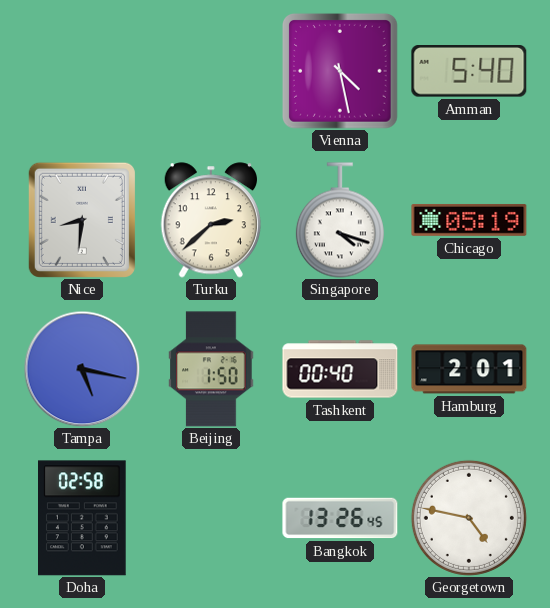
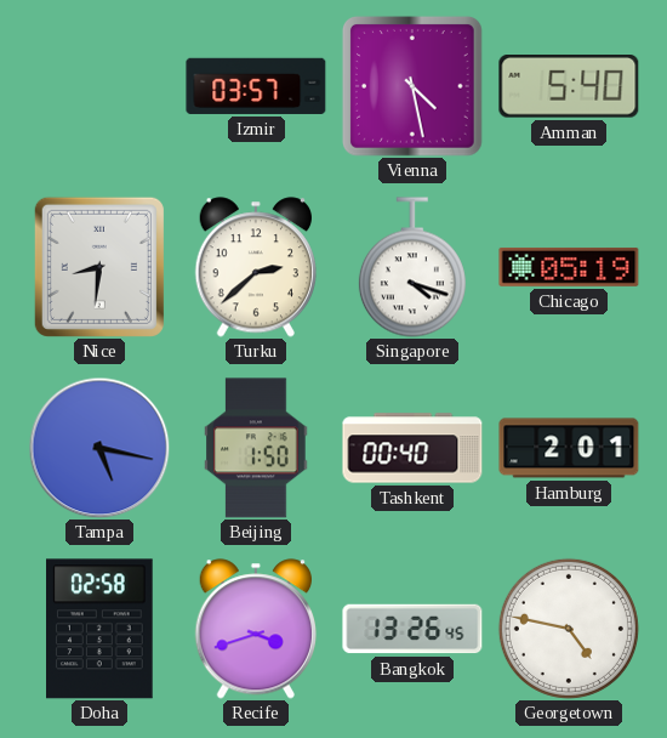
Izmir: none -> 03:57 (256, 86)
Recife: none -> 3:42 (255, 629)
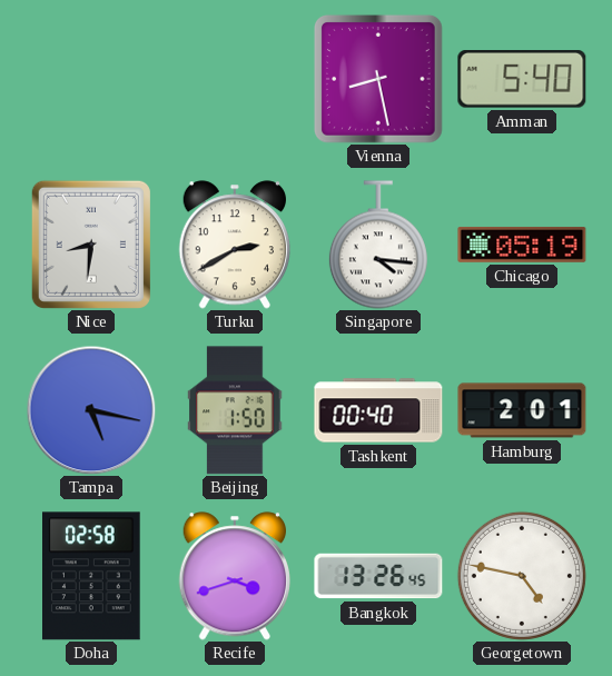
Izmir: 03:57 -> none (256, 86)
Vienna: 4:28 -> 8:28 (378, 79)
Turku: 2:38 -> 2:40 (234, 245)
Singapore: 4:18 -> 4:16 (378, 245)
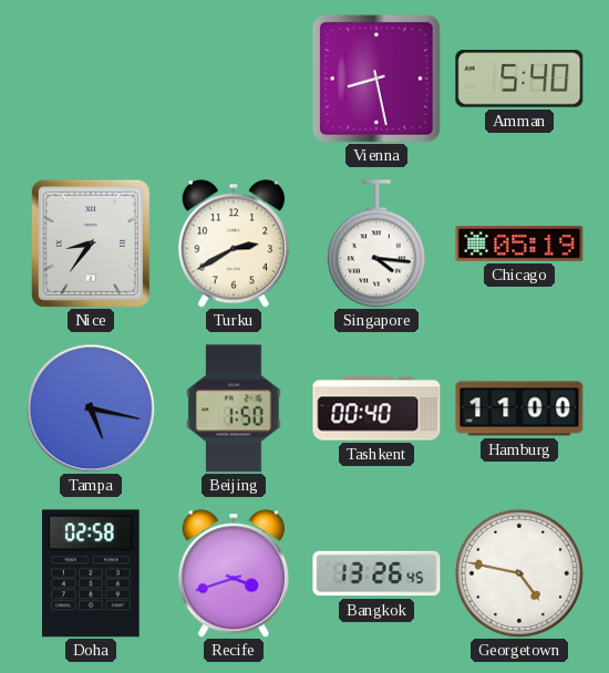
Nice: 8:31 -> 8:36 (91, 244)
Hamburg: 2:01 -> 11:00 (519, 408)
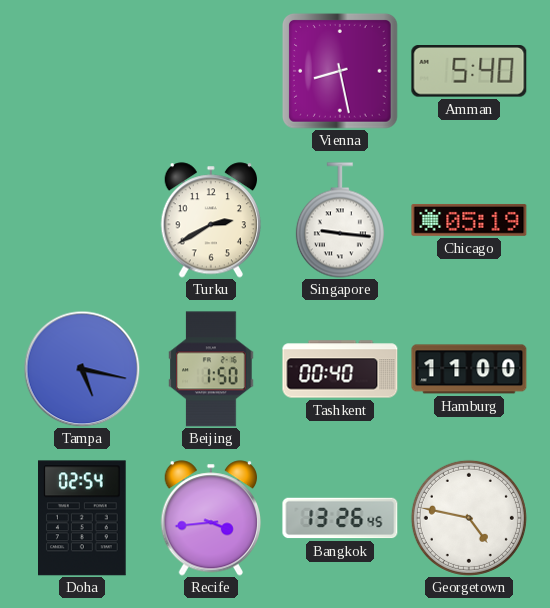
Nice: 8:36 -> none (91, 244)
Singapore: 4:16 -> 9:16 (340, 220)
Doha: 02:58 -> 02:54 (83, 518)
Recife: 3:42 -> 3:44 (210, 518)
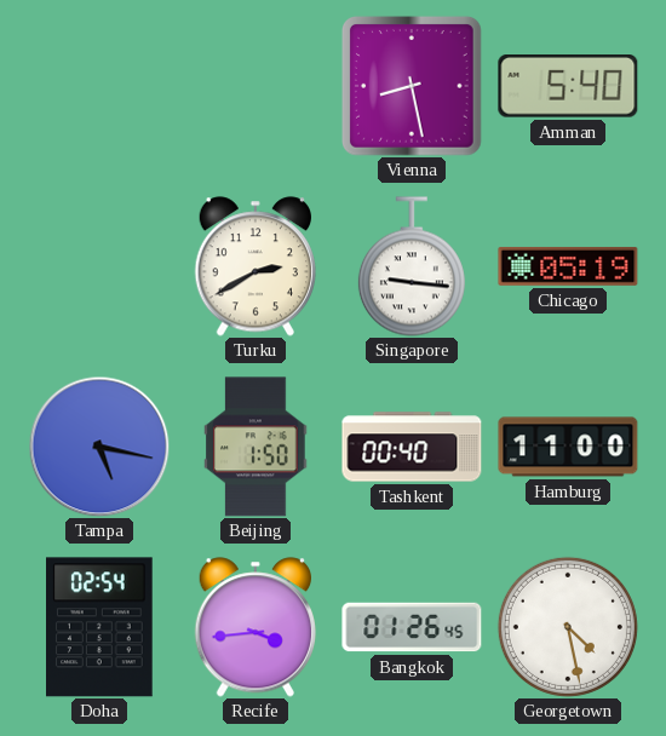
Bangkok: 13:26 -> 01:26 (412, 627)
Georgetown: 4:47 -> 4:28 (568, 627)
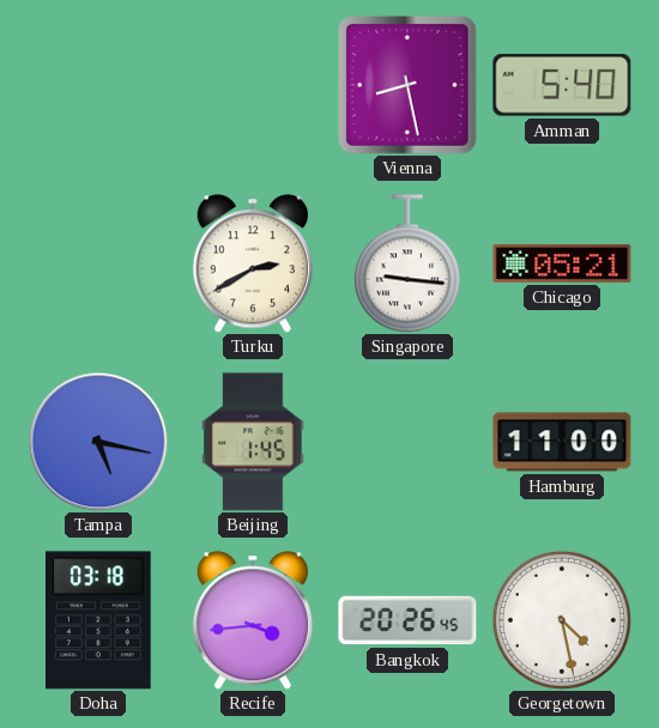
Chicago: 05:19 -> 05:21 (562, 263)
Beijing: 1:50 -> 1:45 (253, 442)
Tashkent: 00:40 -> none (412, 447)
Doha: 02:54 -> 03:18 (99, 620)
Bangkok: 01:26 -> 20:26 (407, 620)
